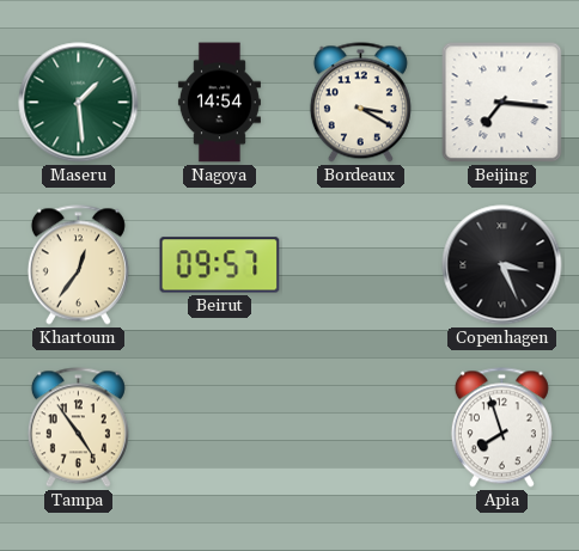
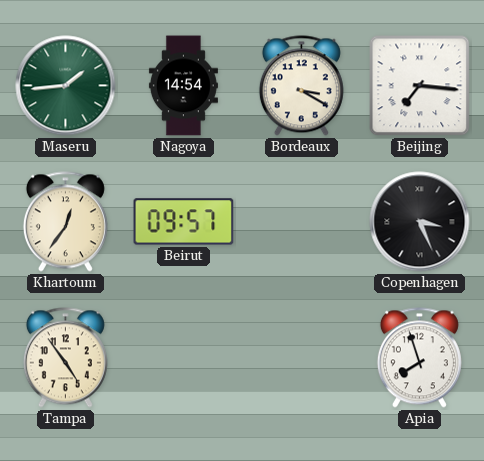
Maseru: 1:29 -> 1:44 (66, 86)
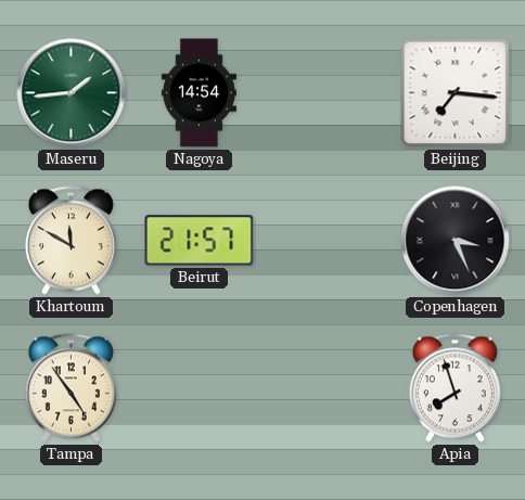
Bordeaux: 3:20 -> none (301, 86)
Khartoum: 12:36 -> 11:50 (71, 241)
Beirut: 09:57 -> 21:57 (200, 241)
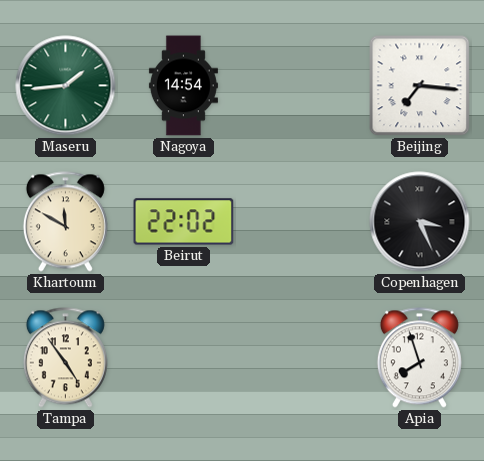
Beirut: 21:57 -> 22:02 (184, 222)
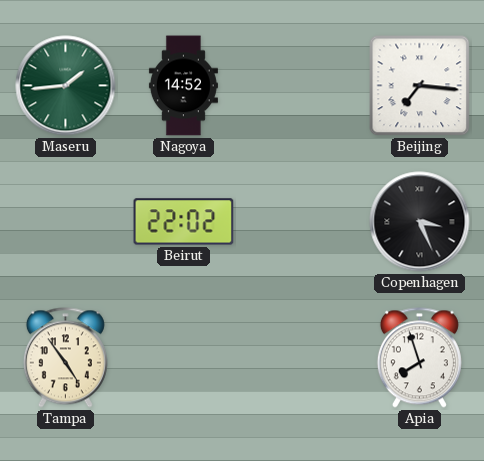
Nagoya: 14:54 -> 14:52 (183, 86)
Khartoum: 11:50 -> none (65, 222)
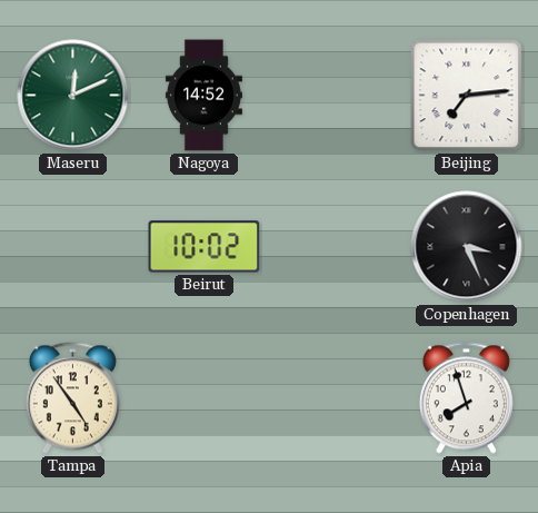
Maseru: 1:44 -> 12:11 (73, 96)
Beijing: 7:16 -> 7:14 (467, 96)
Beirut: 22:02 -> 10:02 (205, 247)
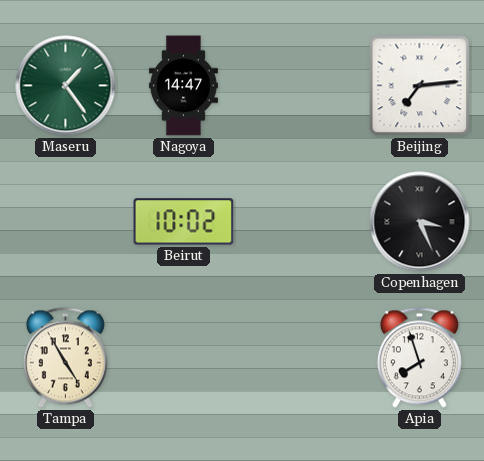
Maseru: 12:11 -> 1:24 (66, 86)
Nagoya: 14:52 -> 14:47 (183, 86)
Tampa: 4:54 -> 4:55 (65, 358)
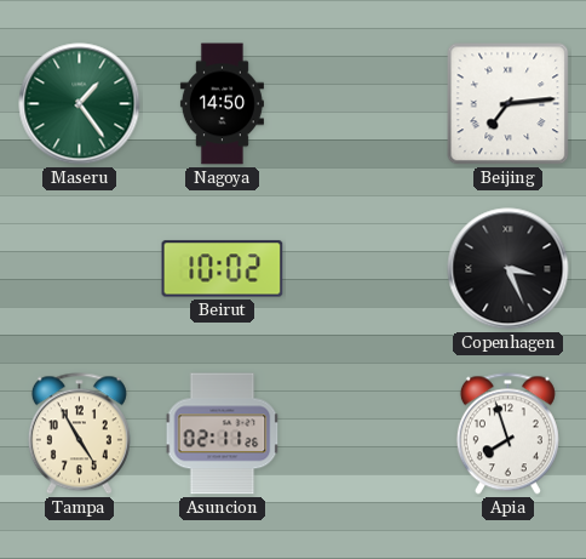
Nagoya: 14:47 -> 14:50 (222, 104)
Asuncion: none -> 02:11 (223, 434)
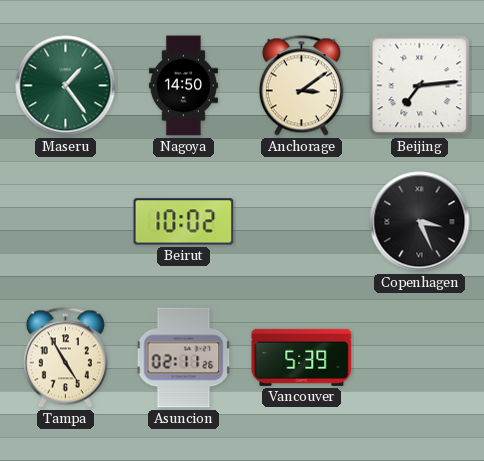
Anchorage: none -> 3:09 (301, 86)
Vancouver: none -> 5:39 (302, 357)
Apia: 7:57 -> none (507, 434)
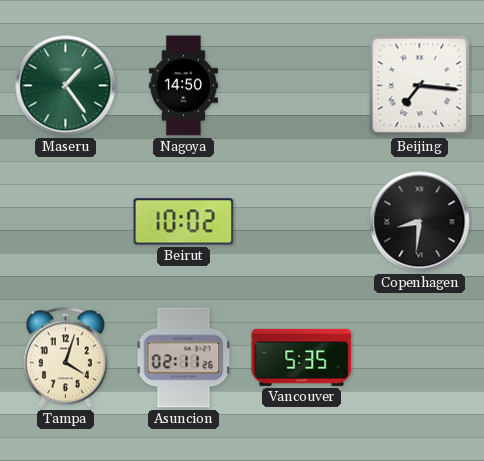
Anchorage: 3:09 -> none (301, 86)
Beijing: 7:14 -> 7:16 (420, 86)
Copenhagen: 3:26 -> 8:31 (420, 222)
Tampa: 4:55 -> 4:03 (65, 358)
Vancouver: 5:39 -> 5:35 (302, 357)
